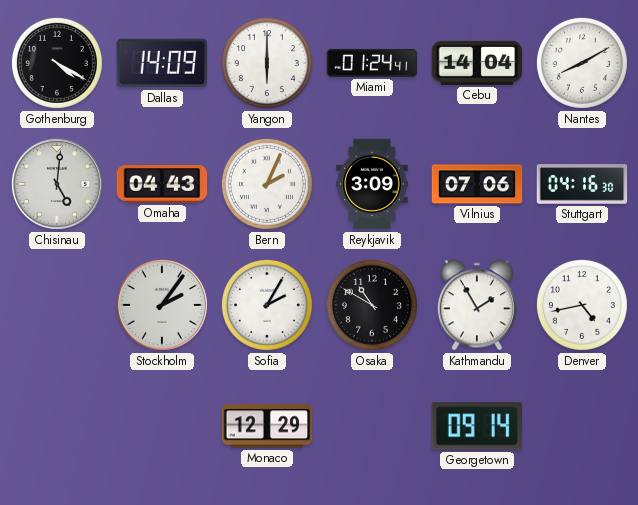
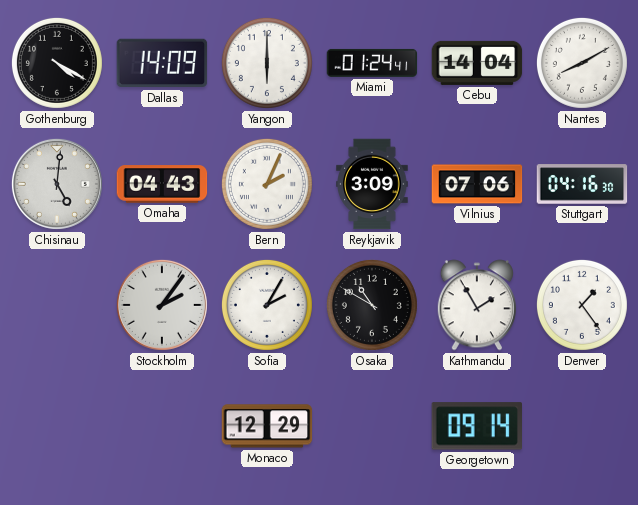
Denver: 4:43 -> 1:24 (582, 305)
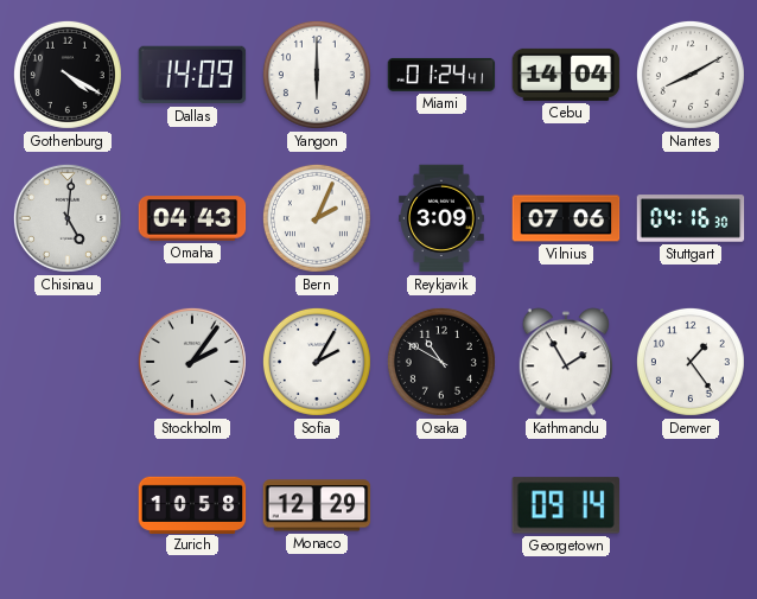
Zurich: none -> 10:58 (192, 504)
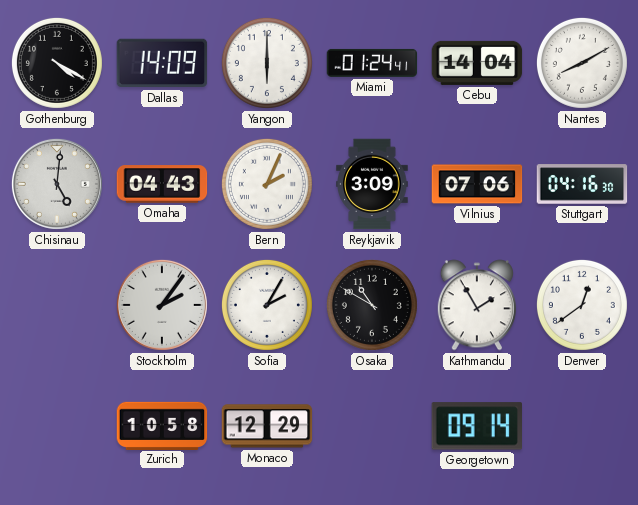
Denver: 1:24 -> 12:39 (582, 305)
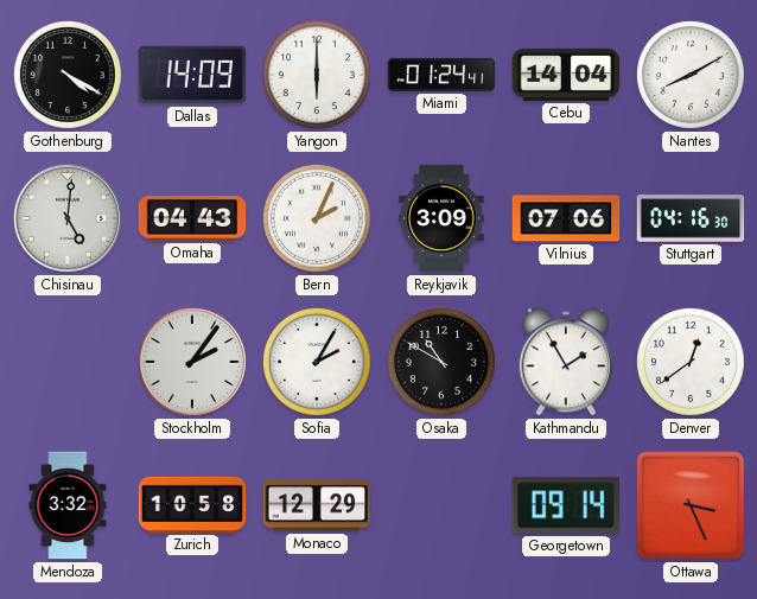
Mendoza: none -> 3:32 (68, 505)
Ottawa: none -> 3:26 (691, 505)
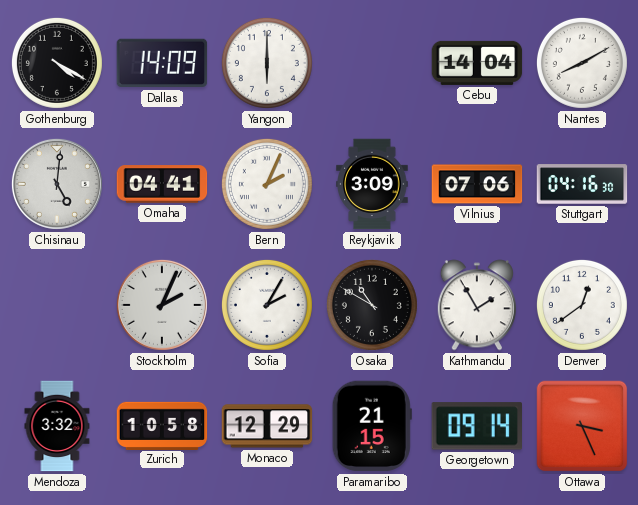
Miami: 01:24 -> none (441, 75)
Omaha: 04:43 -> 04:41 (162, 184)
Stockholm: 2:06 -> 2:04 (162, 305)
Paramaribo: none -> 21:15 (372, 426)
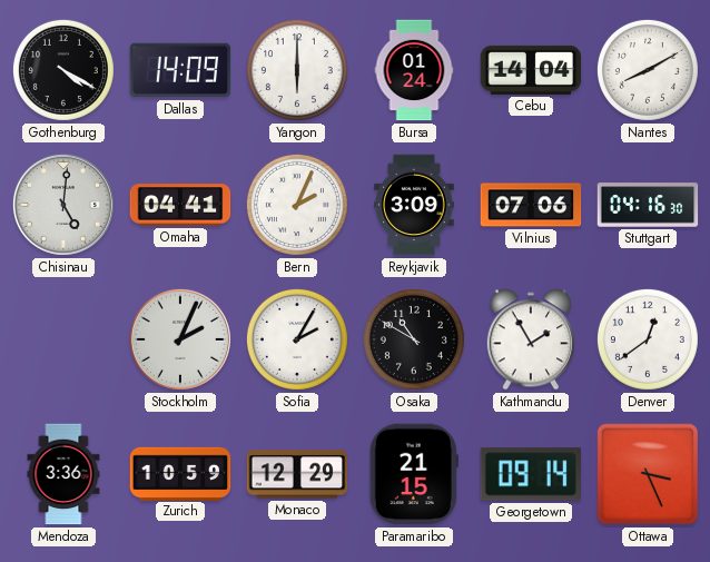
Bursa: none -> 01:24 (414, 70)
Mendoza: 3:32 -> 3:36 (63, 474)
Zurich: 10:58 -> 10:59 (180, 473)
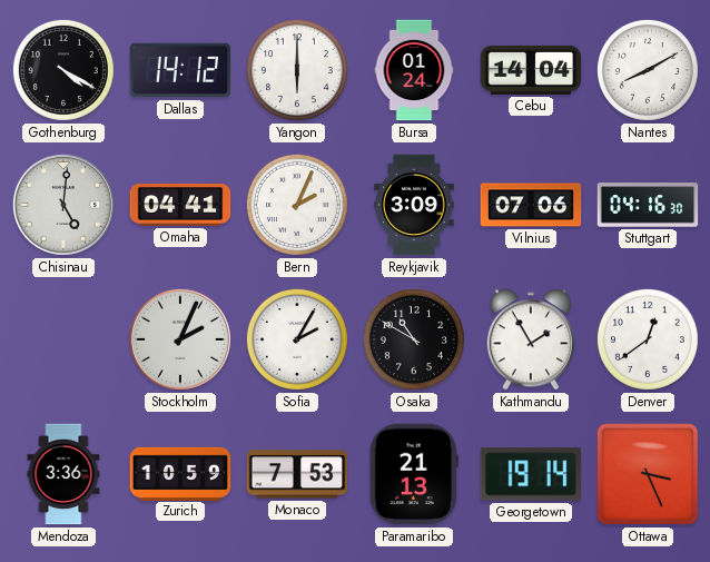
Dallas: 14:09 -> 14:12 (180, 70)
Monaco: 12:29 -> 7:53 (297, 474)
Paramaribo: 21:15 -> 21:13 (414, 474)
Georgetown: 09:14 -> 19:14 (530, 474)
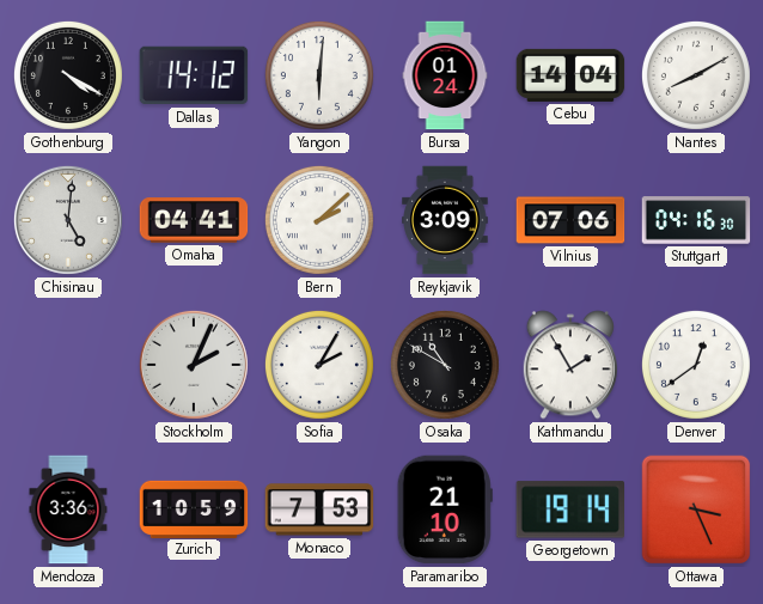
Yangon: 6:00 -> 6:01 (319, 75)
Bern: 2:04 -> 2:08 (319, 220)
Paramaribo: 21:13 -> 21:10 (445, 510)
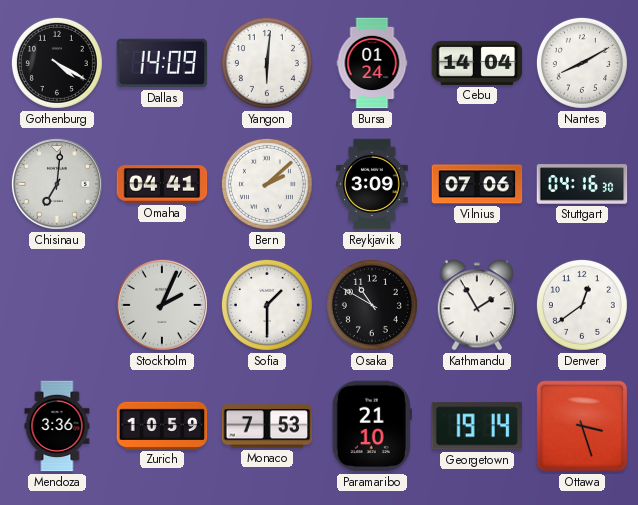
Dallas: 14:12 -> 14:09 (162, 63)
Chisinau: 5:01 -> 7:01 (57, 184)
Sofia: 2:05 -> 1:30 (267, 305)
Ottawa: 3:26 -> 3:27 (582, 426)
